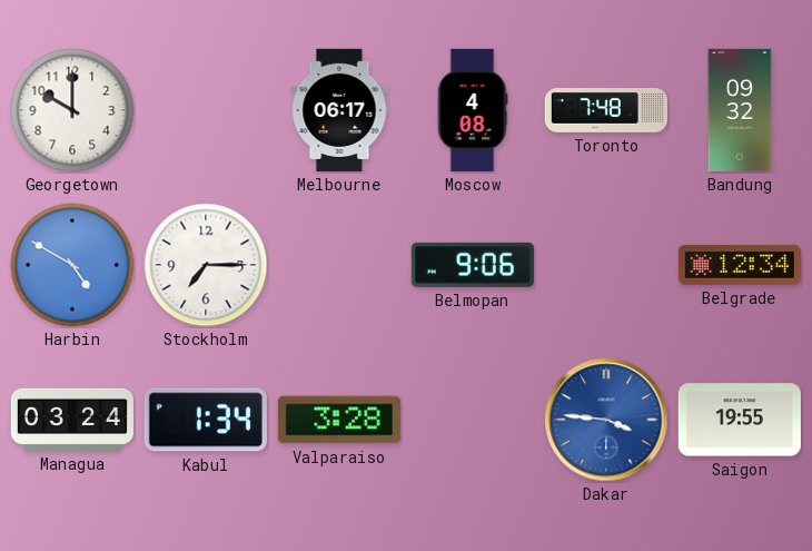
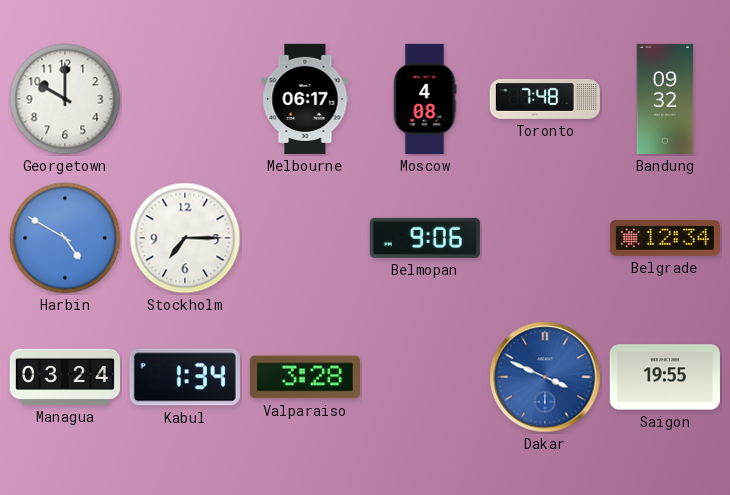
Dakar: 3:46 -> 3:49 (545, 377)
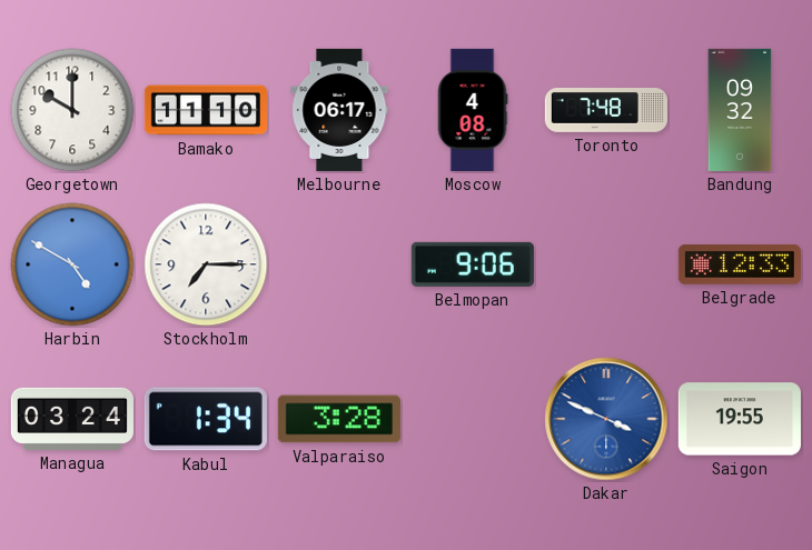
Bamako: none -> 11:10 (206, 110)
Belgrade: 12:34 -> 12:33 (740, 264)
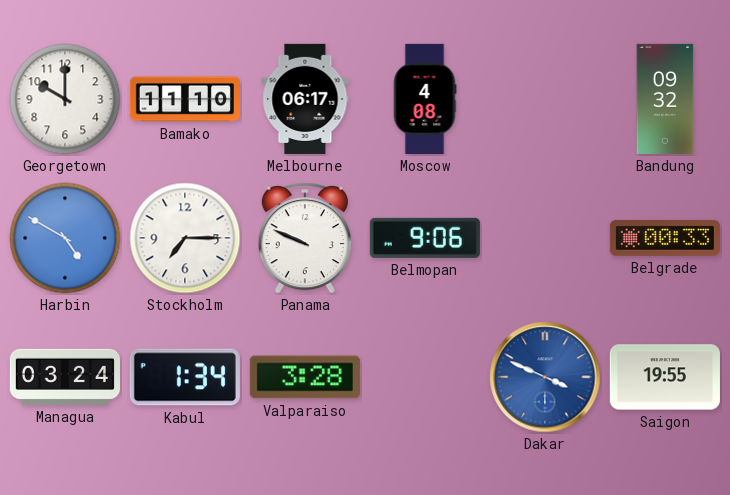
Toronto: 7:48 -> none (606, 111)
Panama: none -> 9:49 (305, 238)
Belgrade: 12:33 -> 00:33 (665, 238)
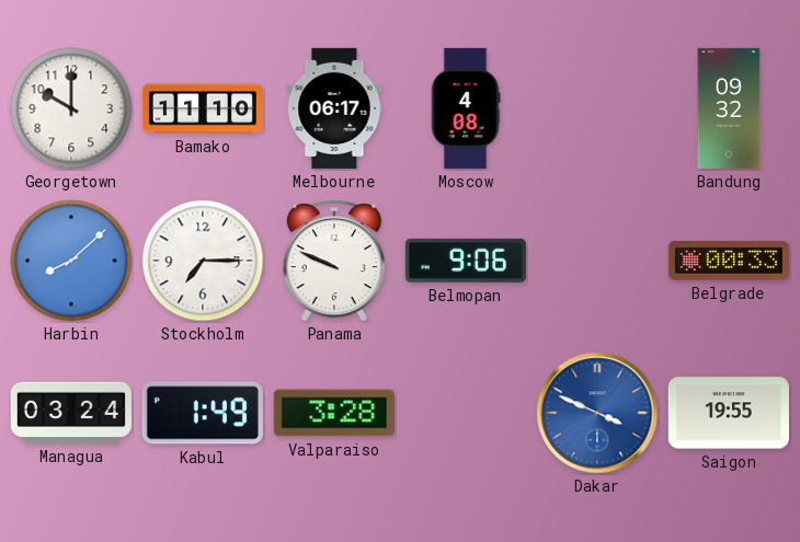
Harbin: 4:50 -> 8:08 (71, 261)
Kabul: 1:34 -> 1:49 (203, 413)
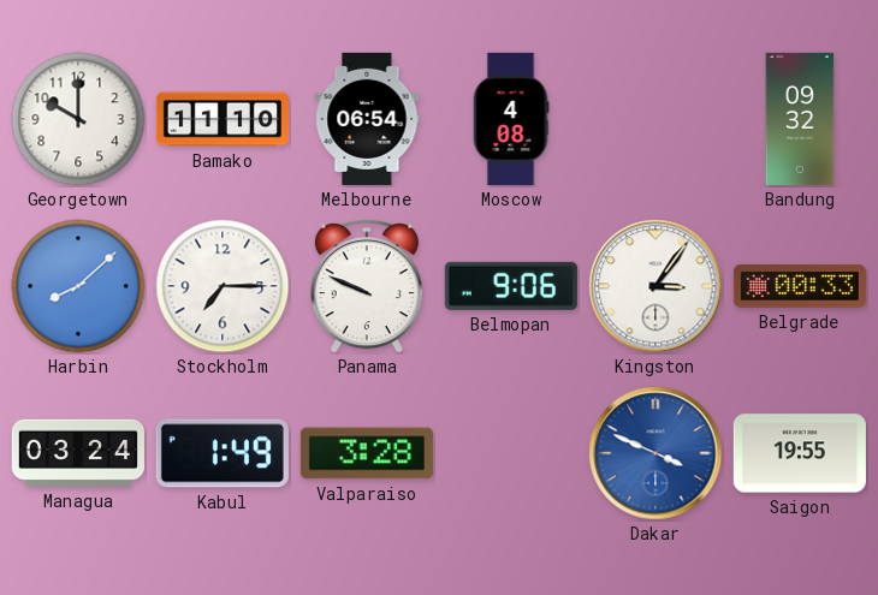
Melbourne: 06:17 -> 06:54 (367, 119)
Kingston: none -> 3:06 (655, 286)
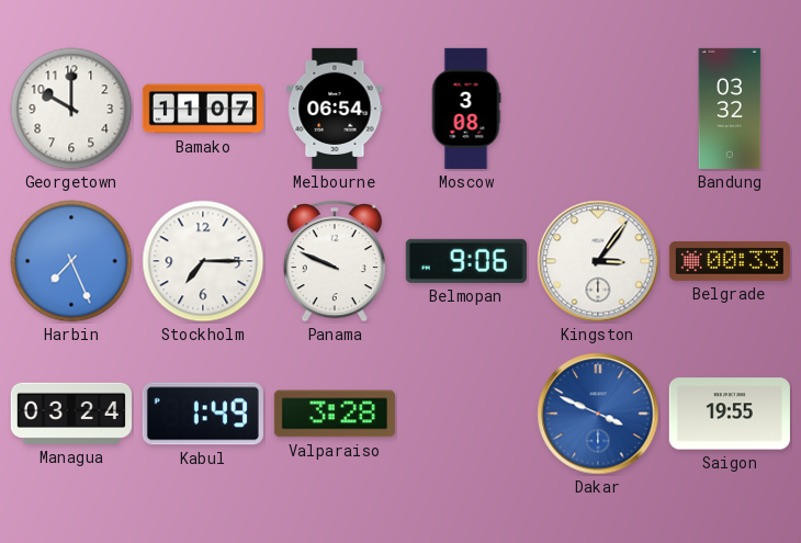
Bamako: 11:10 -> 11:07 (203, 109)
Moscow: 4:08 -> 3:08 (466, 109)
Bandung: 09:32 -> 03:32 (730, 109)
Harbin: 8:08 -> 7:26 (71, 261)
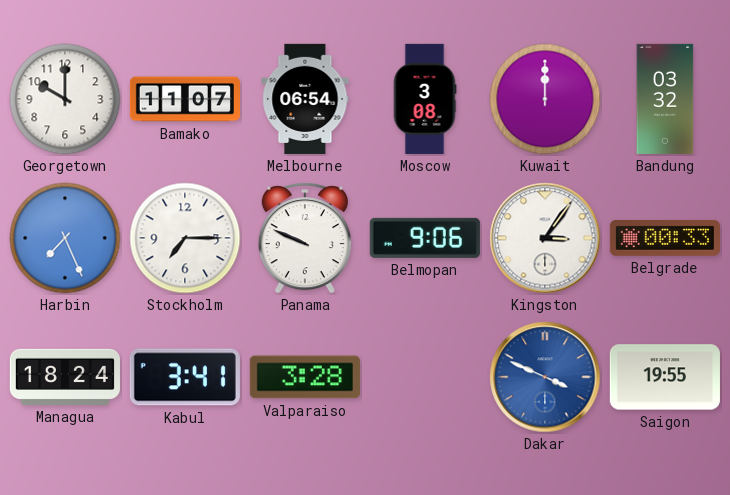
Kuwait: none -> 12:00 (545, 99)
Managua: 03:24 -> 18:24 (65, 377)
Kabul: 1:49 -> 3:41 (185, 377)
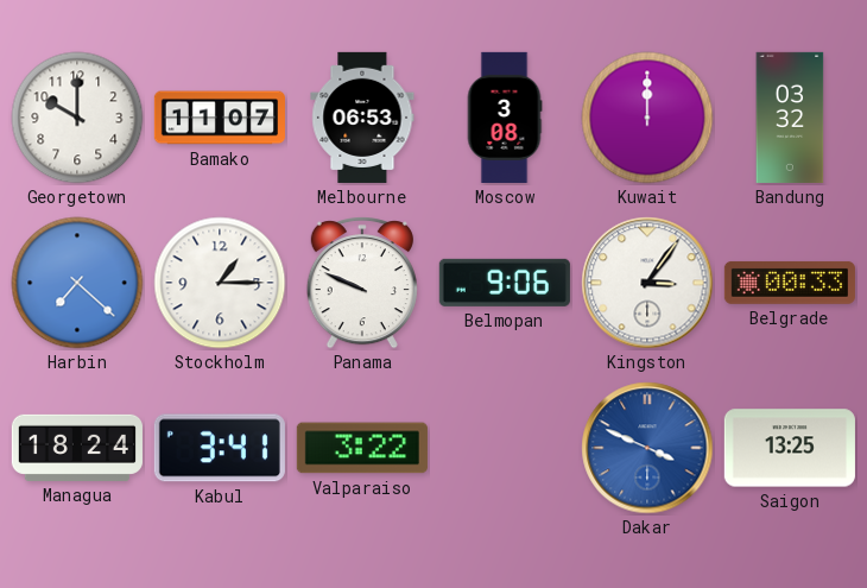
Melbourne: 06:54 -> 06:53 (362, 118)
Harbin: 7:26 -> 7:22 (77, 283)
Stockholm: 7:15 -> 1:15 (220, 283)
Valparaiso: 3:28 -> 3:22 (362, 448)
Saigon: 19:55 -> 13:25 (790, 448)
